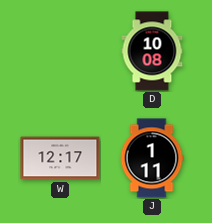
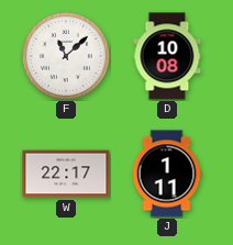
F: none -> 11:08 (66, 56)
W: 12:17 -> 22:17 (66, 174)
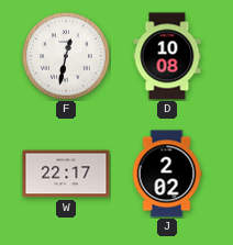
F: 11:08 -> 12:32 (66, 56)
J: 1:11 -> 2:02 (167, 174)
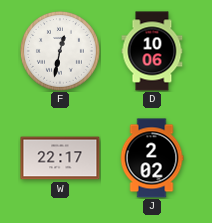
D: 10:08 -> 10:06 (152, 51)
